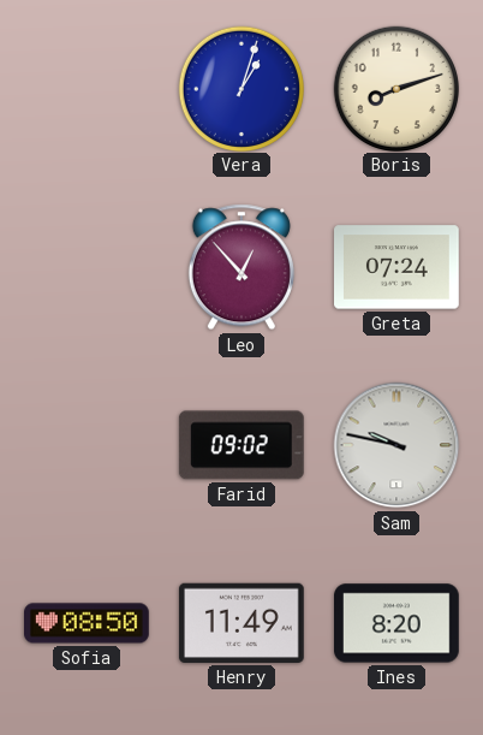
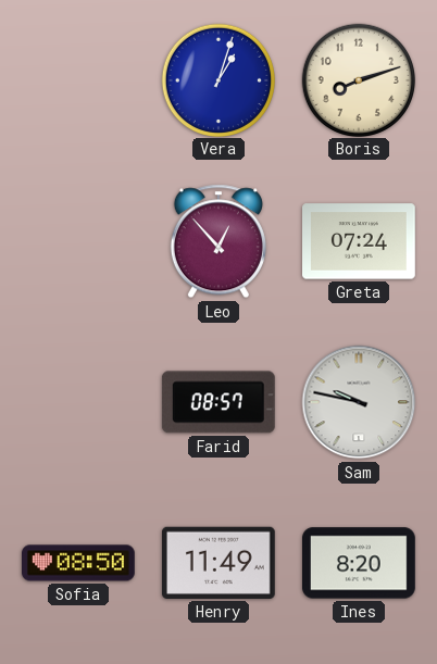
Farid: 09:02 -> 08:57 (218, 402)
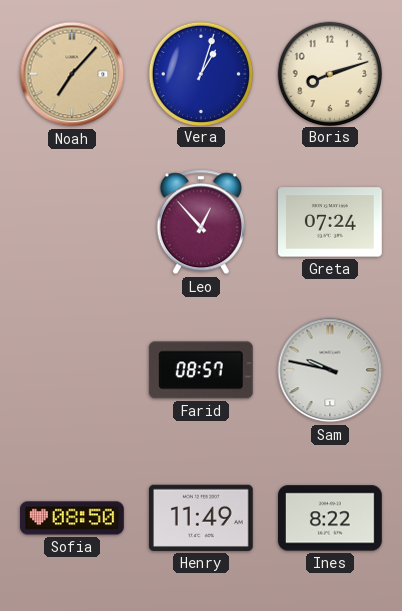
Noah: none -> 7:07 (72, 74)
Ines: 8:20 -> 8:22 (331, 518)
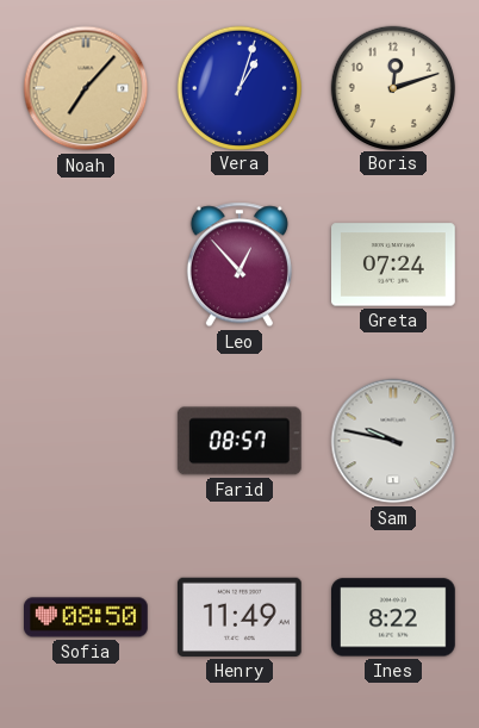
Boris: 8:12 -> 12:12 (392, 87)
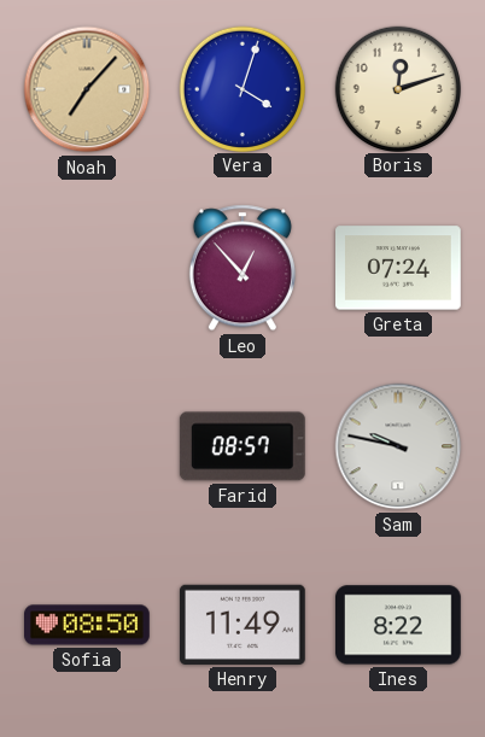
Vera: 1:03 -> 4:03 (241, 88)
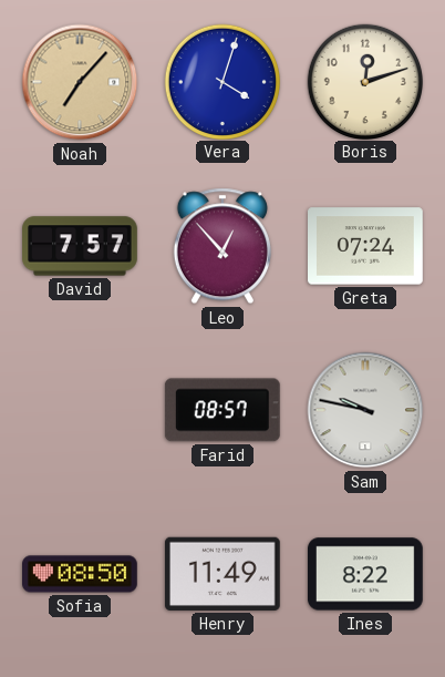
David: none -> 7:57 (80, 246)
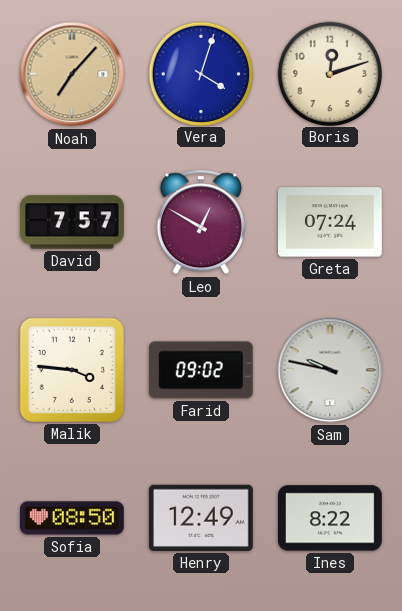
Leo: 12:53 -> 12:50 (201, 222)
Malik: none -> 3:46 (72, 370)
Farid: 08:57 -> 09:02 (201, 370)
Henry: 11:49 -> 12:49 (201, 518)
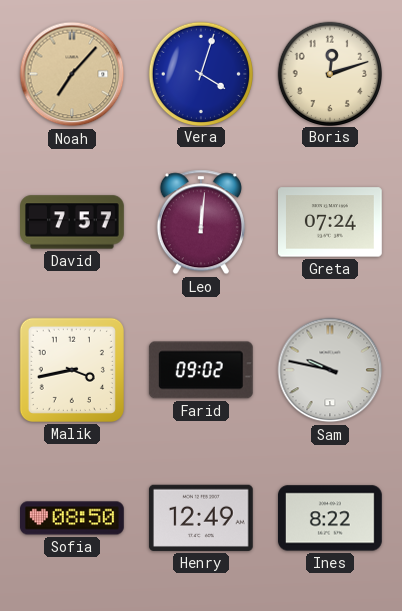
Leo: 12:50 -> 12:01 (201, 222)
Malik: 3:46 -> 3:43 (72, 370)
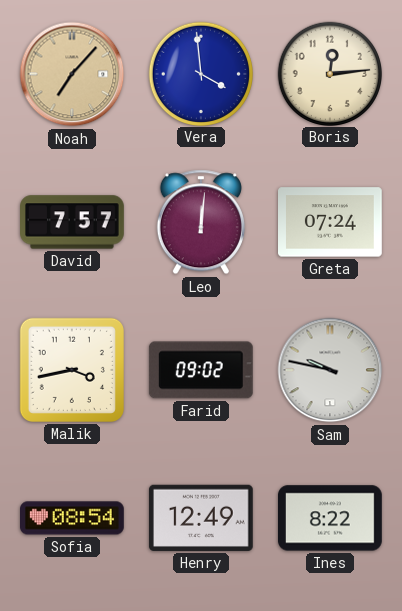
Vera: 4:03 -> 3:59 (200, 73)
Boris: 12:12 -> 12:14 (329, 73)
Sofia: 08:50 -> 08:54 (73, 518)
